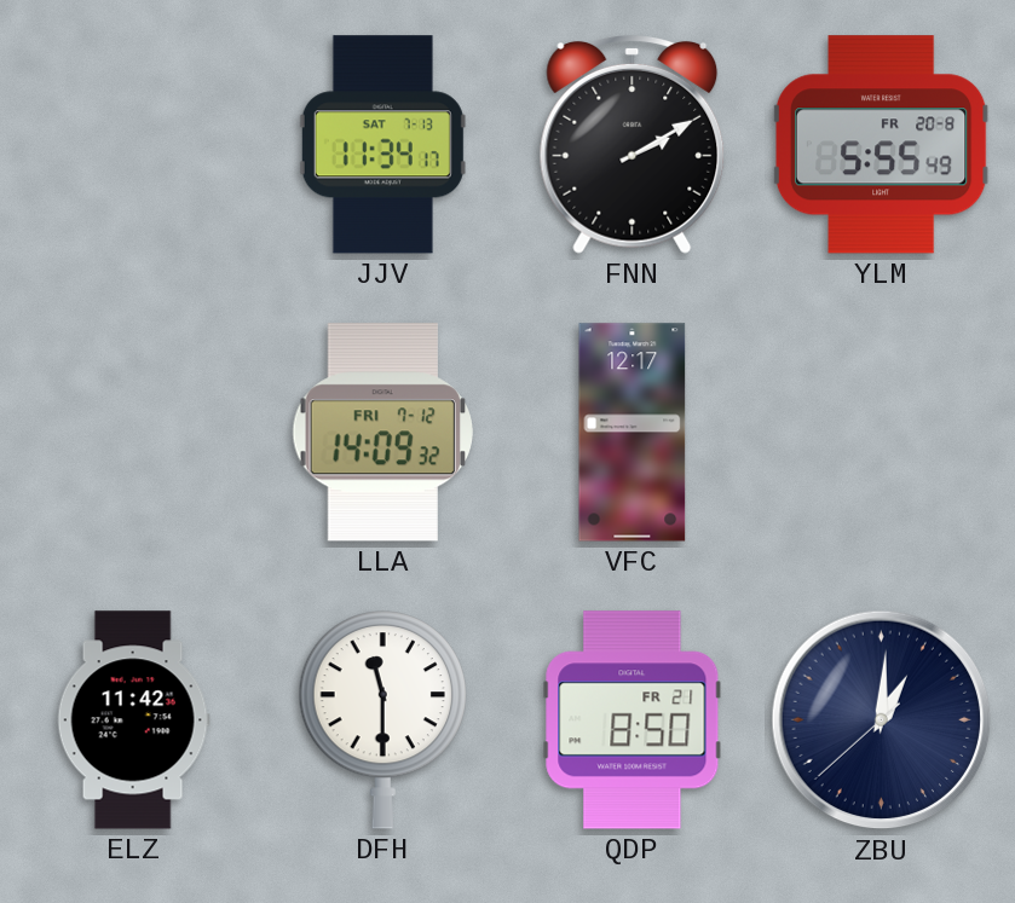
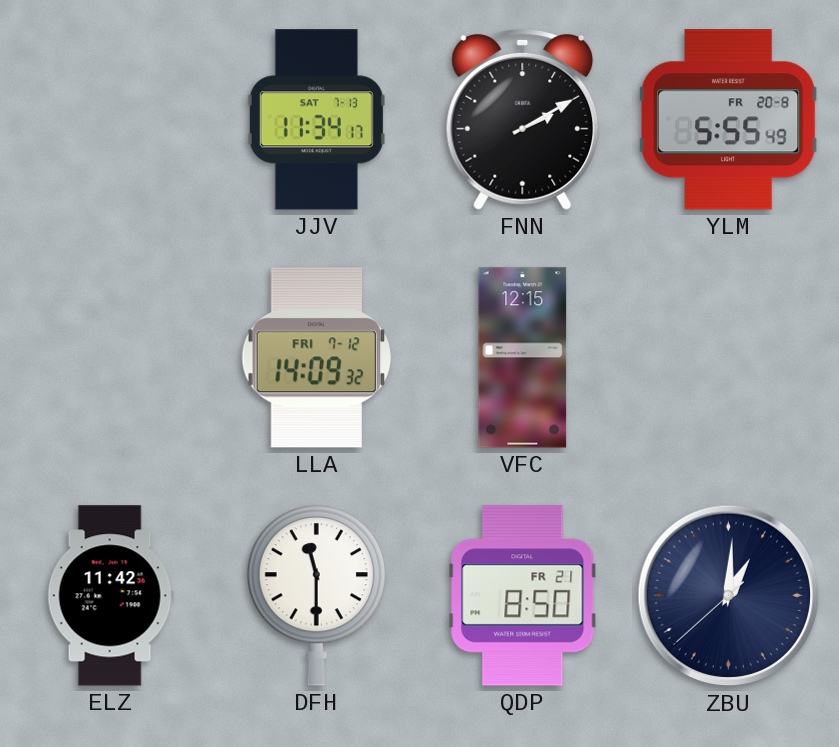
VFC: 12:17 -> 12:15 (523, 358)
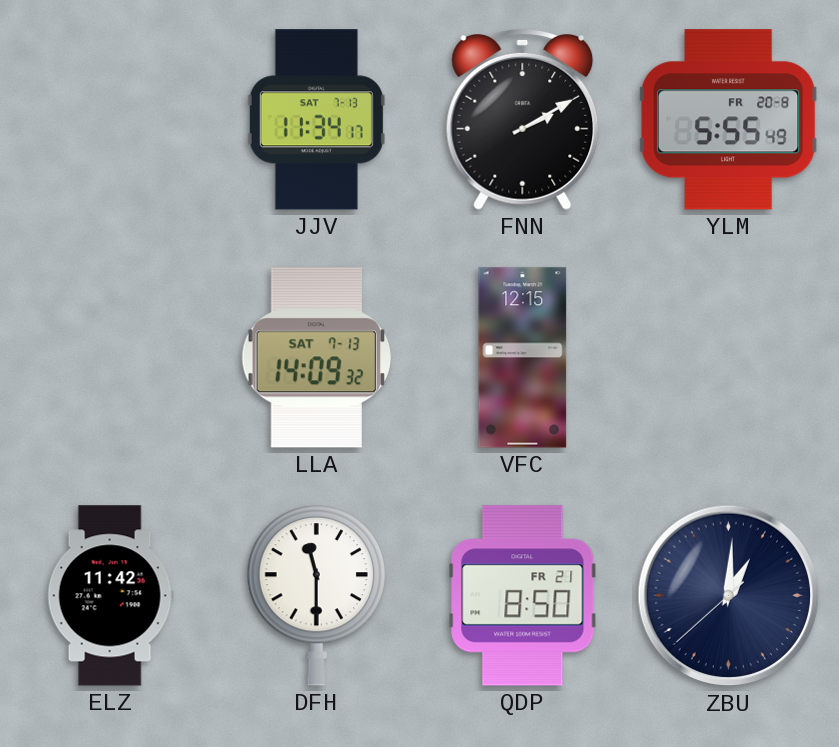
LLA date: FRI 7-12 -> SAT 7-13 (316, 358)
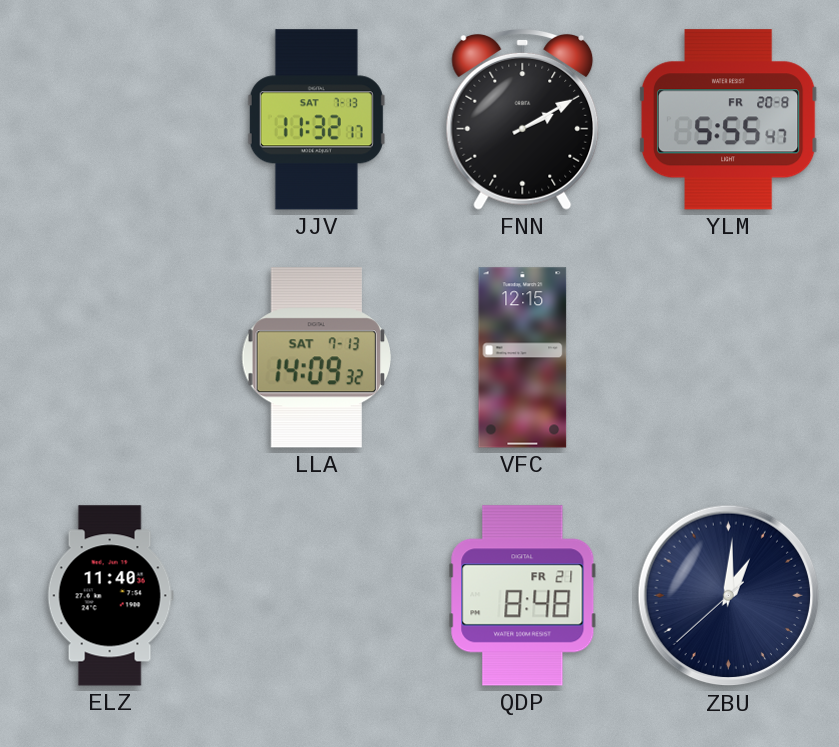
JJV: 11:34 -> 11:32 (316, 120)
YLM: 5:55:49 -> 5:55:47 (728, 120)
ELZ: 11:42 -> 11:40 (110, 596)
DFH: 11:30 -> none (316, 596)
QDP: 8:50 -> 8:48 (523, 596)
